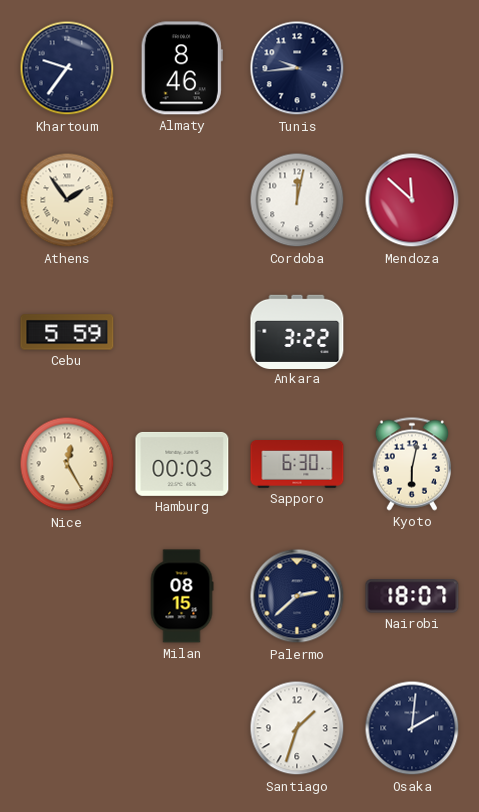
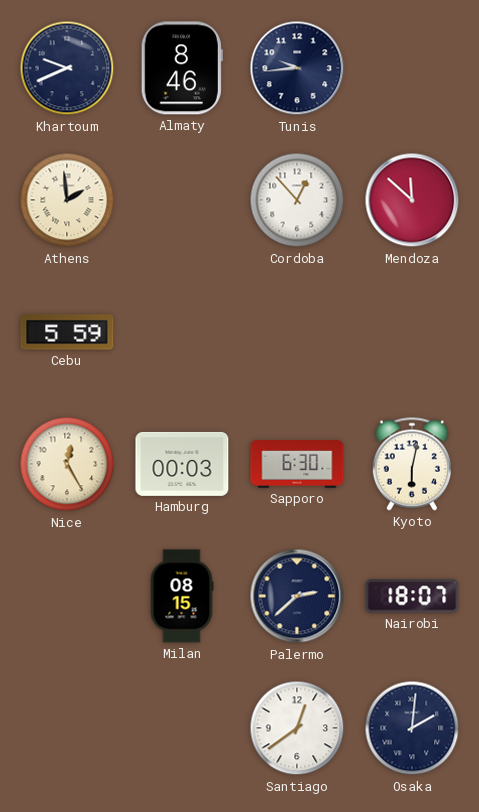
Khartoum: 9:36 -> 9:41 (67, 68)
Athens: 1:54 -> 1:59 (67, 200)
Cordoba: 12:02 -> 12:53 (297, 200)
Ankara: 3:22 -> none (297, 331)
Santiago: 1:33 -> 12:39 (297, 728)
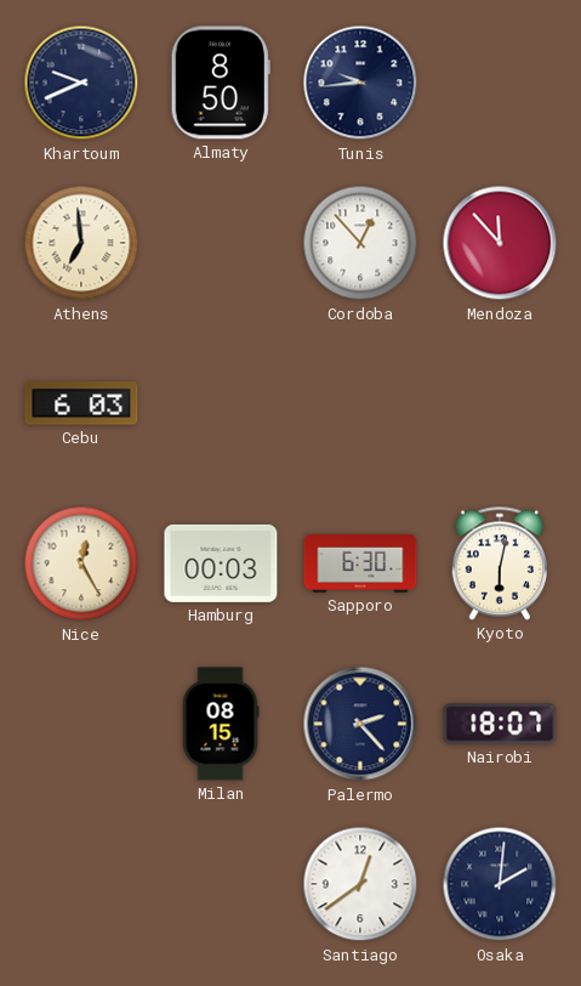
Almaty: 8:46 -> 8:50 (221, 83)
Athens: 1:59 -> 6:59 (81, 243)
Mendoza: 11:52 -> 11:53 (500, 243)
Cebu: 5:59 -> 6:03 (81, 403)
Palermo: 2:38 -> 2:23 (360, 724)
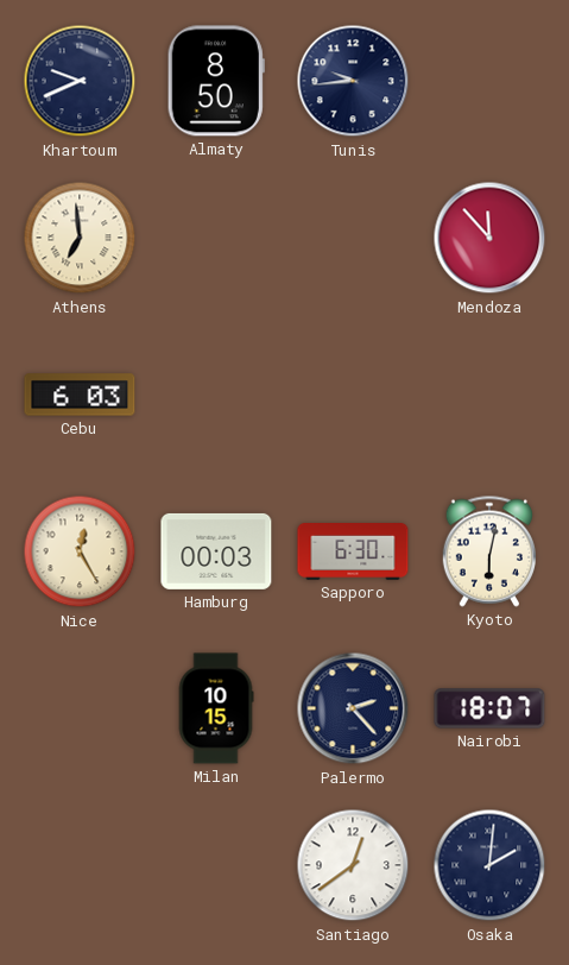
Cordoba: 12:53 -> none (360, 243)
Milan: 08:15 -> 10:15 (216, 708)
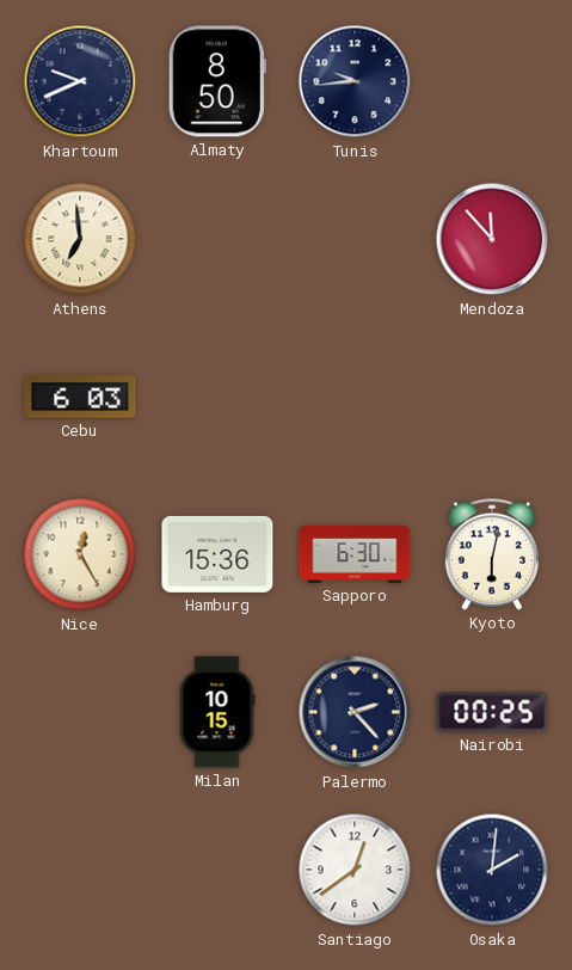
Hamburg: 00:03 -> 15:36 (217, 554)
Nairobi: 18:07 -> 00:25 (492, 712)
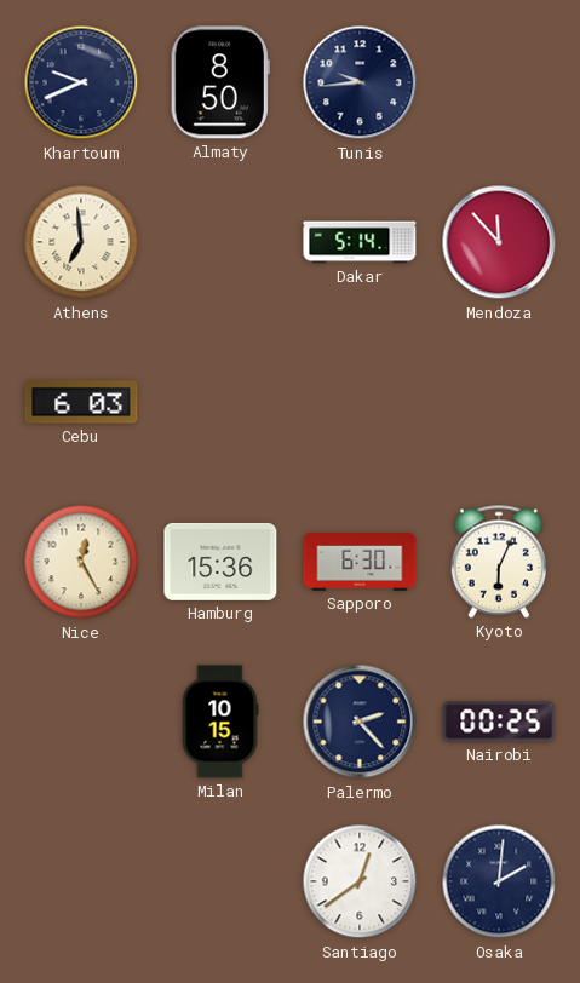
Dakar: none -> 5:14 (360, 242)
Kyoto: 6:02 -> 6:04 (498, 562)
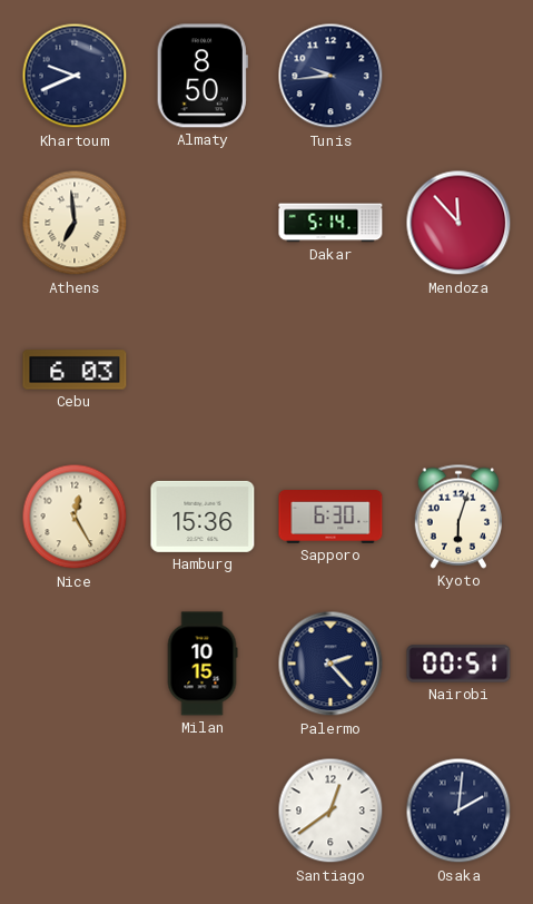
Kyoto: 6:04 -> 6:03 (457, 517)
Nairobi: 00:25 -> 00:51 (458, 664)
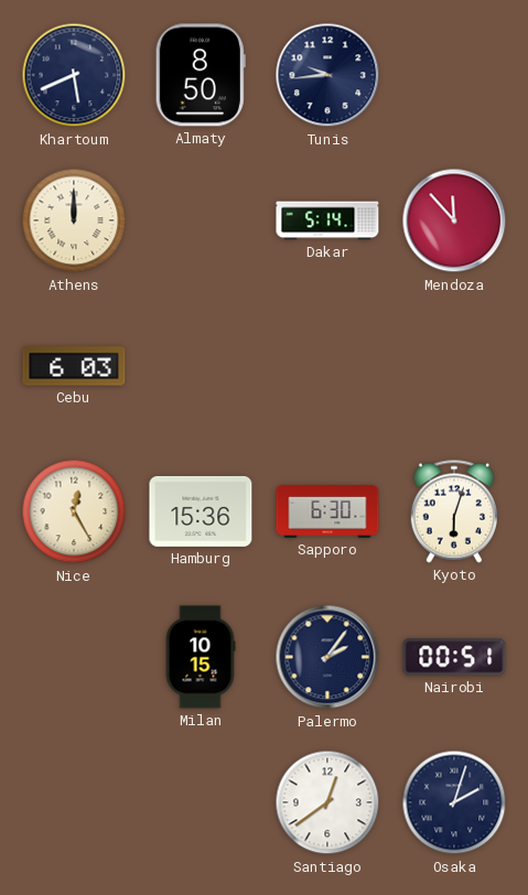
Khartoum: 9:41 -> 5:41 (74, 75)
Athens: 6:59 -> 12:00 (74, 220)
Palermo: 2:23 -> 2:06 (327, 657)
Osaka: 2:01 -> 2:03 (454, 802)
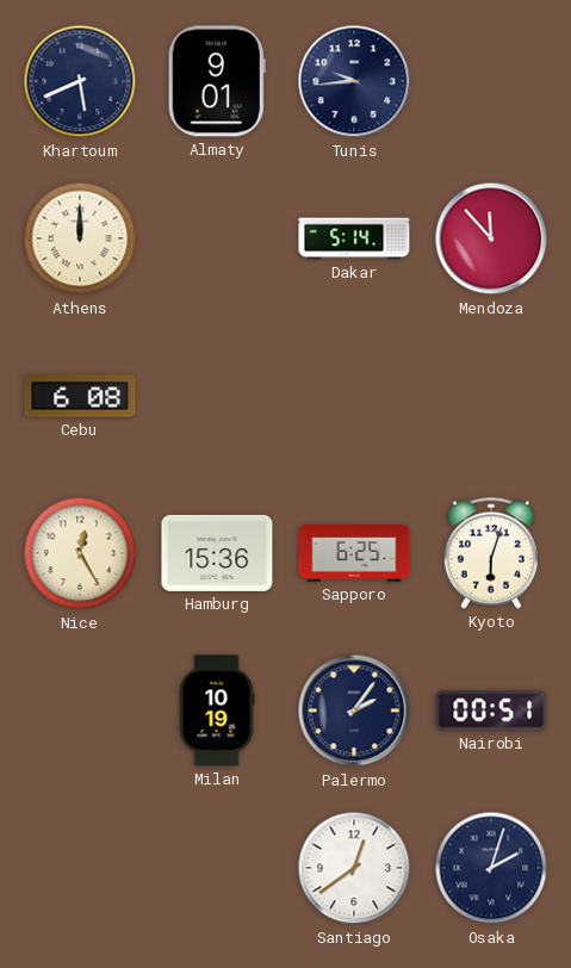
Almaty: 8:50 -> 9:01 (217, 81)
Cebu: 6:03 -> 6:08 (80, 396)
Sapporo: 6:30 -> 6:25 (354, 554)
Milan: 10:15 -> 10:19 (217, 711)
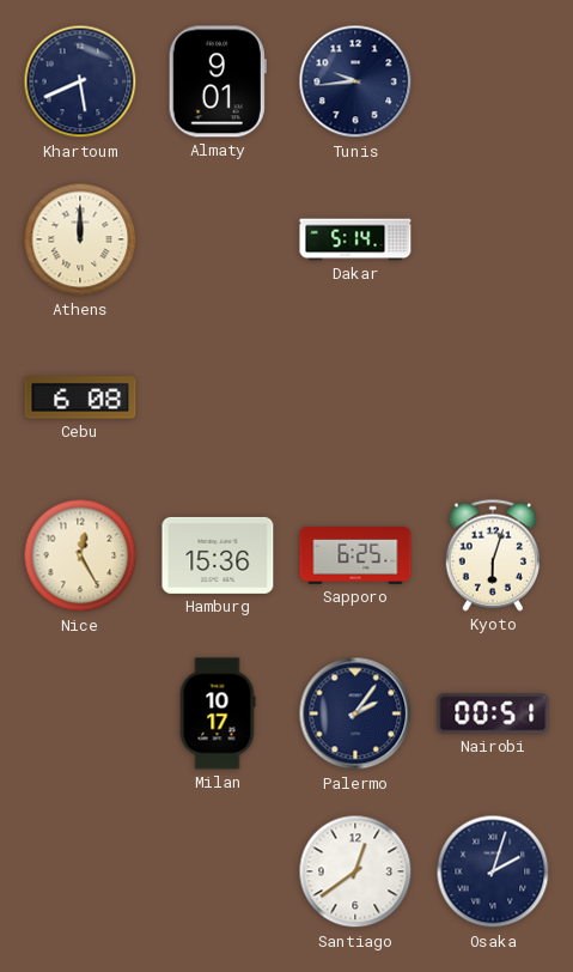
Mendoza: 11:53 -> none (491, 238)
Milan: 10:19 -> 10:17 (218, 713)
